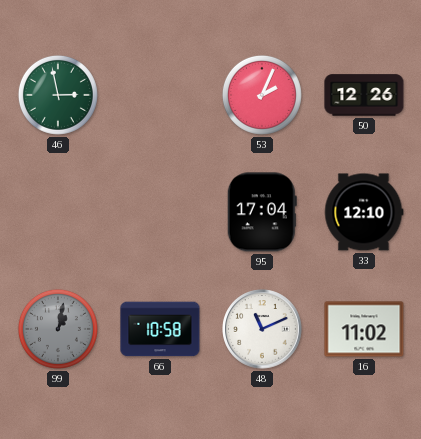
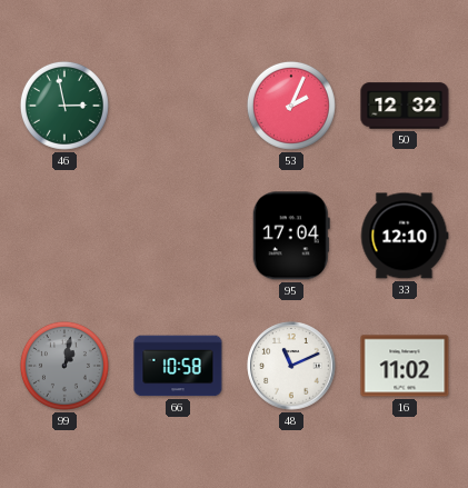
50: 12:26 -> 12:32 (405, 106)
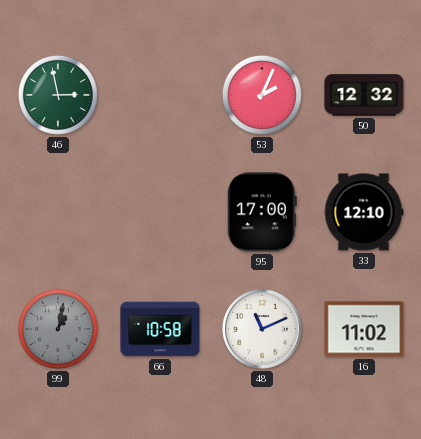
95: 17:04 -> 17:00 (262, 212)
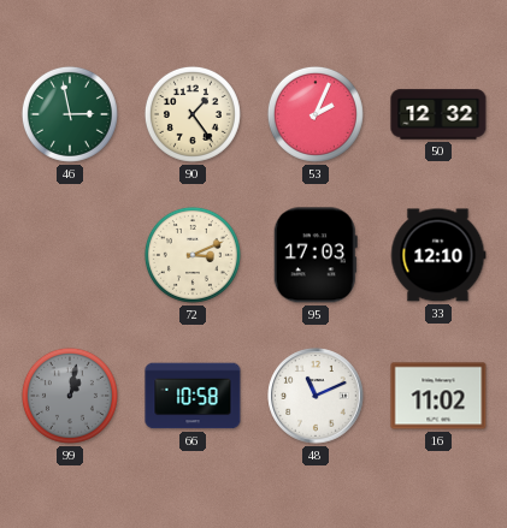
90: none -> 1:24 (193, 114)
72: none -> 3:11 (193, 255)
95: 17:00 -> 17:03 (316, 255)
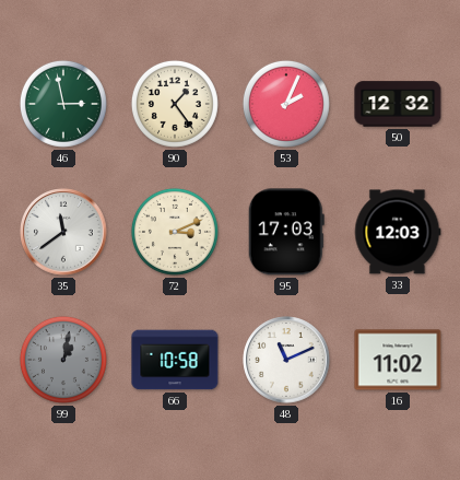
35: none -> 11:39 (63, 232)
33: 12:10 -> 12:03 (398, 232)
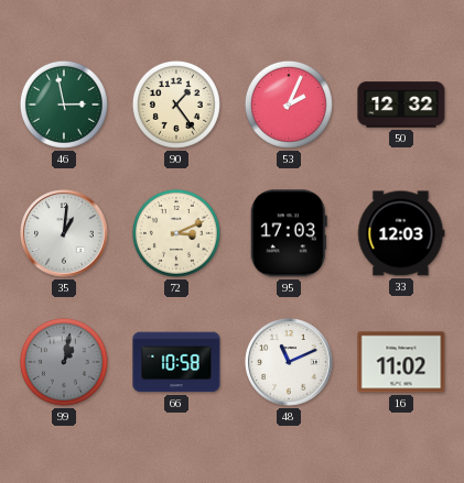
35: 11:39 -> 1:01 (64, 233)
